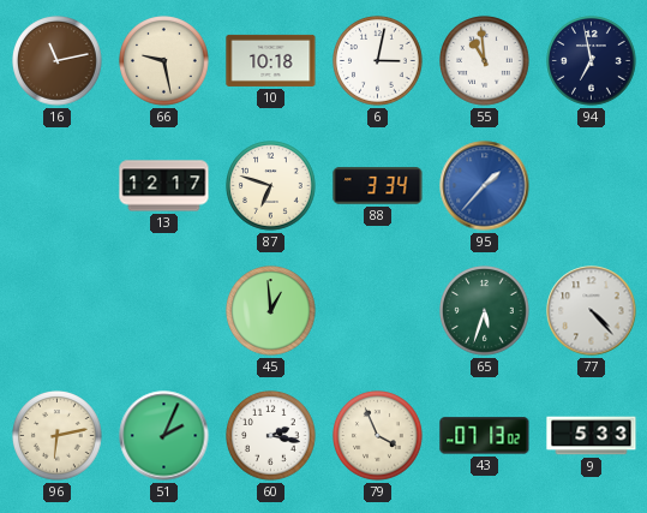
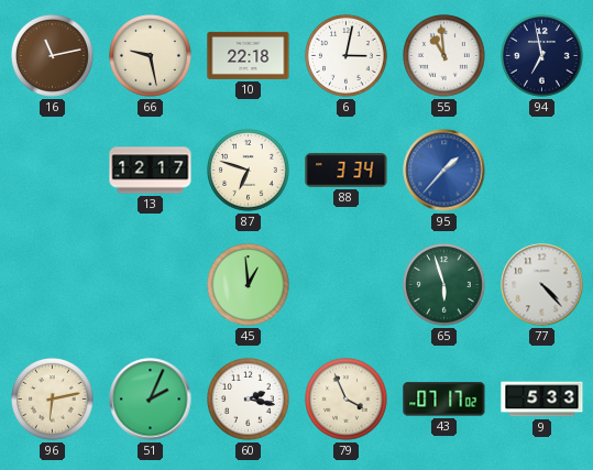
10: 10:18 -> 22:18 (249, 55)
65: 5:33 -> 5:57 (444, 285)
43: 07:13 -> 07:17 (444, 400)
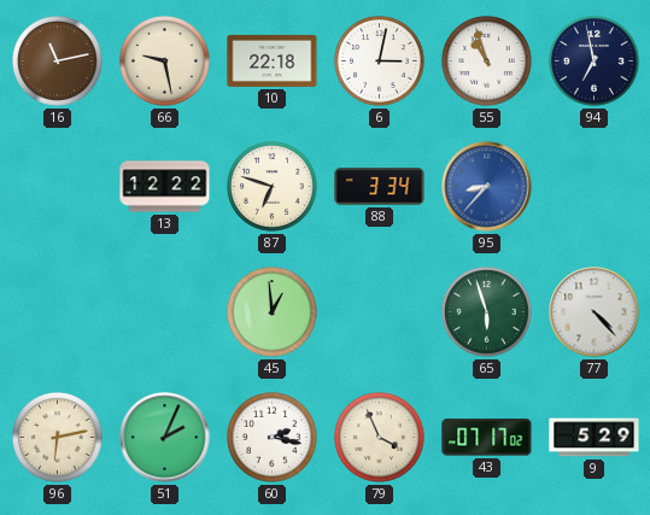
55: 10:59 -> 10:57 (487, 62)
13: 12:17 -> 12:22 (165, 187)
95: 1:37 -> 8:37 (487, 187)
9: 5:33 -> 5:29 (595, 438)
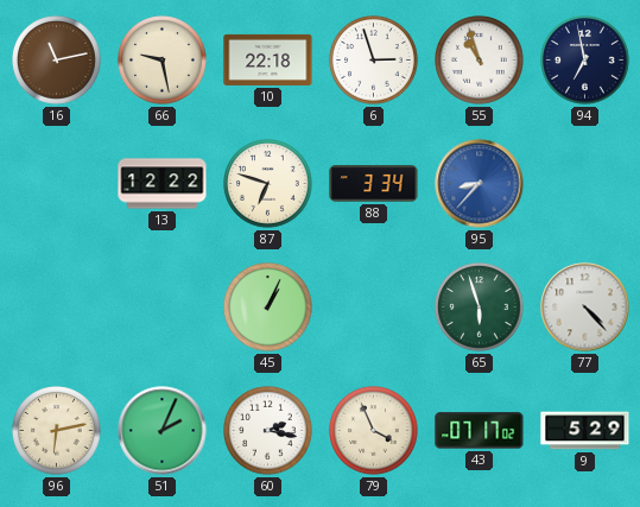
6: 3:02 -> 2:57 (374, 61)
45: 12:59 -> 1:04 (268, 308)
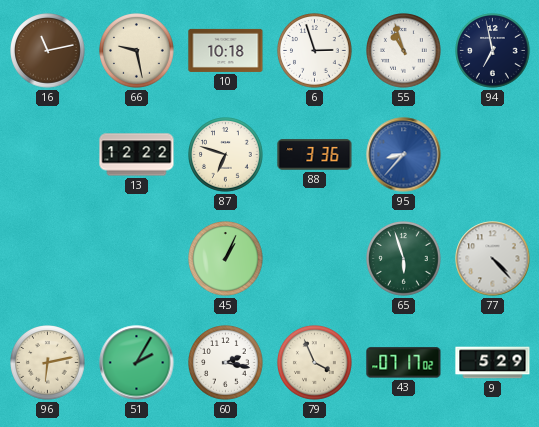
10: 22:18 -> 10:18 (226, 50)
88: 3:34 -> 3:36 (315, 155)
51: 2:04 -> 2:05 (137, 363)
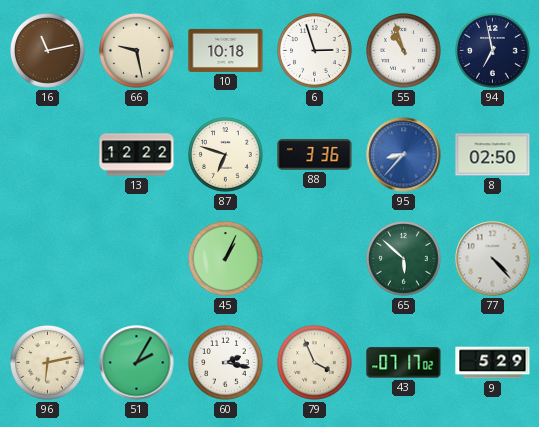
8: none -> 02:50 (493, 155)
65: 5:57 -> 5:52 (404, 259)
